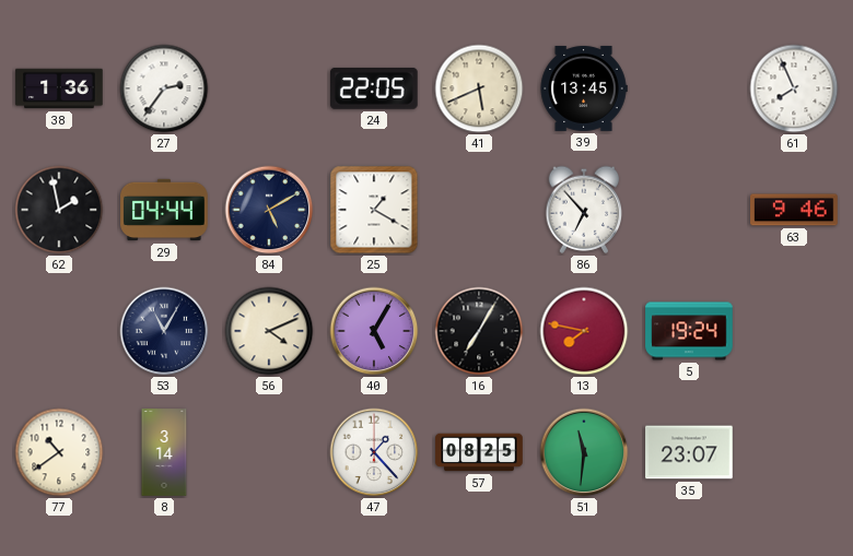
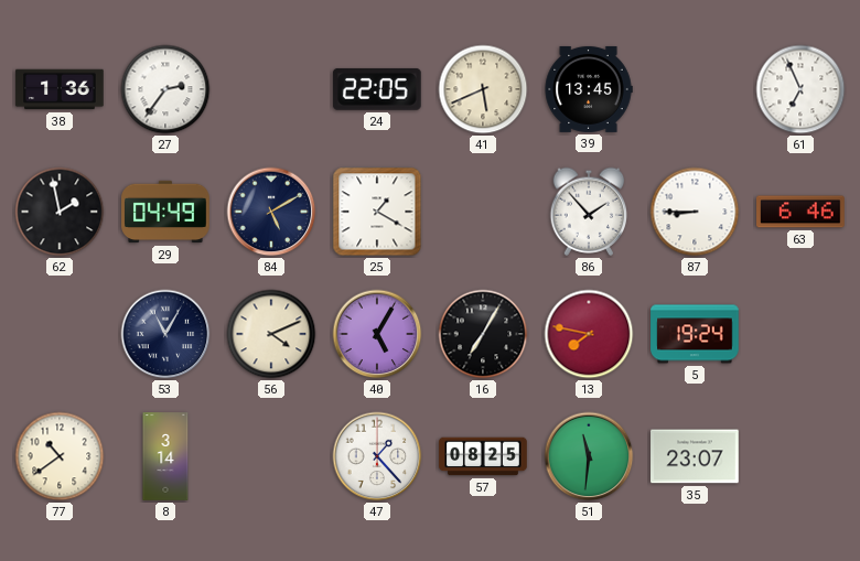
61: 7:56 -> 6:56 (800, 89)
29: 04:44 -> 04:49 (165, 212)
86: 6:53 -> 1:53 (589, 212)
87: none -> 8:45 (695, 212)
63: 9:46 -> 6:46 (800, 212)
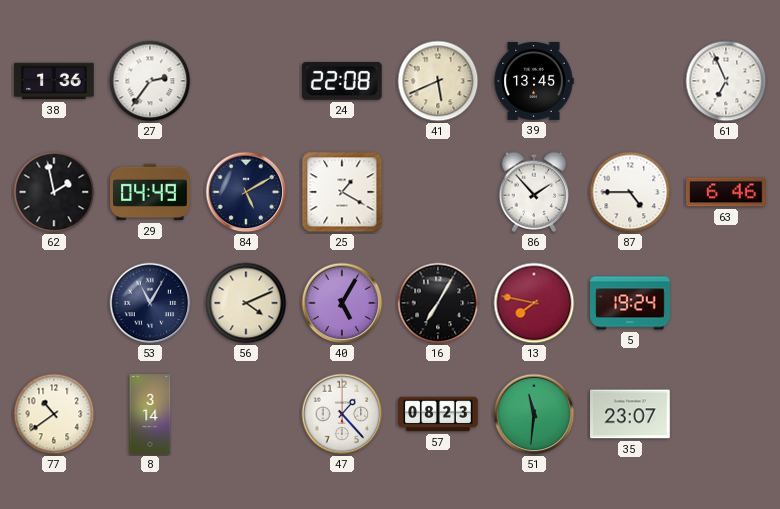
24: 22:05 -> 22:08 (342, 81)
87: 8:45 -> 4:45 (630, 192)
57: 08:25 -> 08:23 (438, 414)
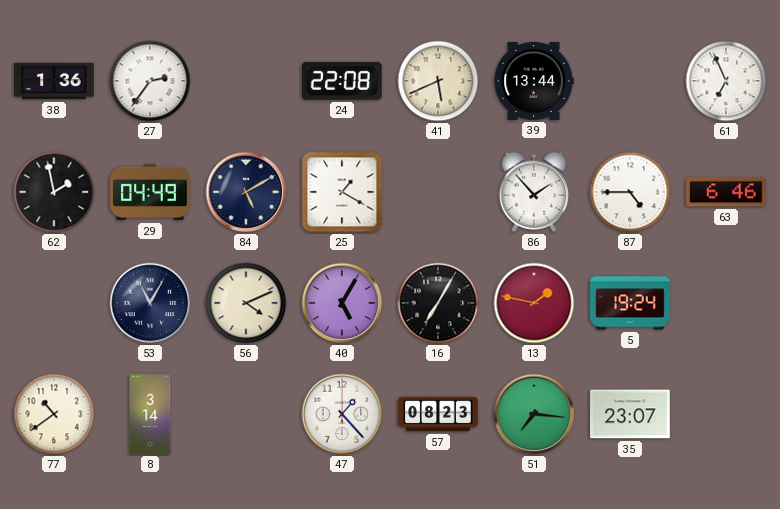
39: 13:45 -> 13:44 (534, 81)
13: 7:47 -> 1:47 (534, 303)
51: 11:31 -> 7:16 (534, 414)
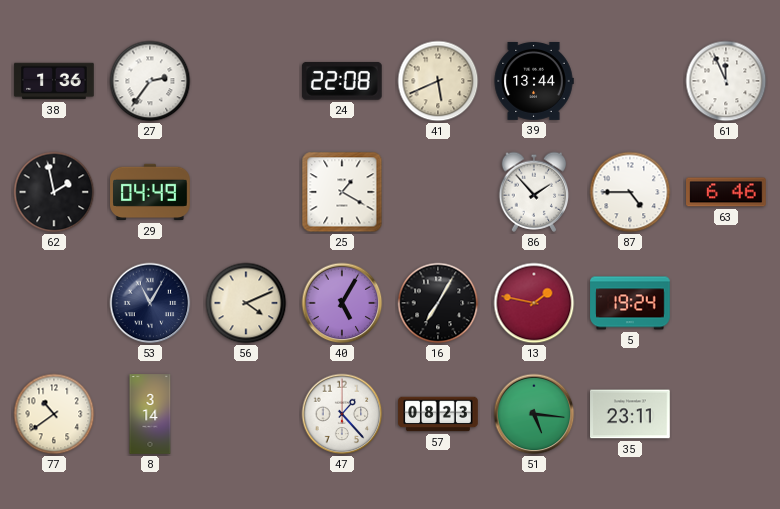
61: 6:56 -> 11:56 (726, 81)
84: 5:10 -> none (246, 192)
51: 7:16 -> 5:16 (534, 414)
35: 23:07 -> 23:11 (630, 414)
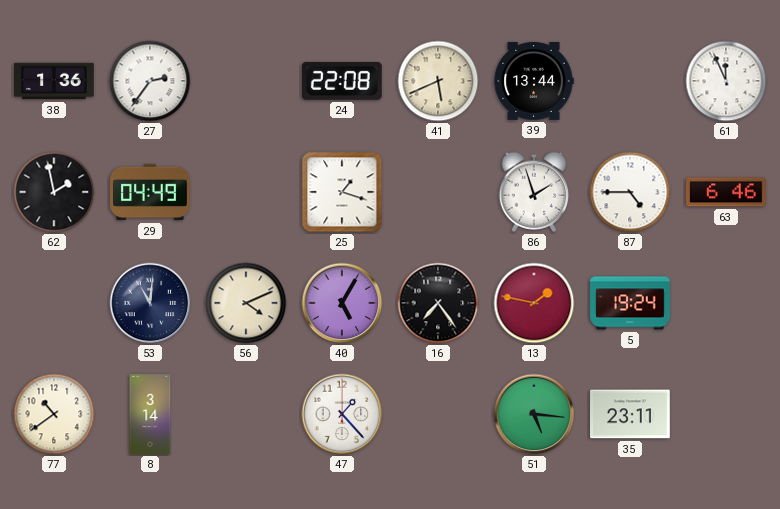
25: 1:20 -> 1:18 (342, 192)
86: 1:53 -> 1:57 (534, 192)
53: 11:05 -> 11:01 (150, 303)
16: 7:05 -> 7:24 (438, 303)
57: 08:23 -> none (438, 414)
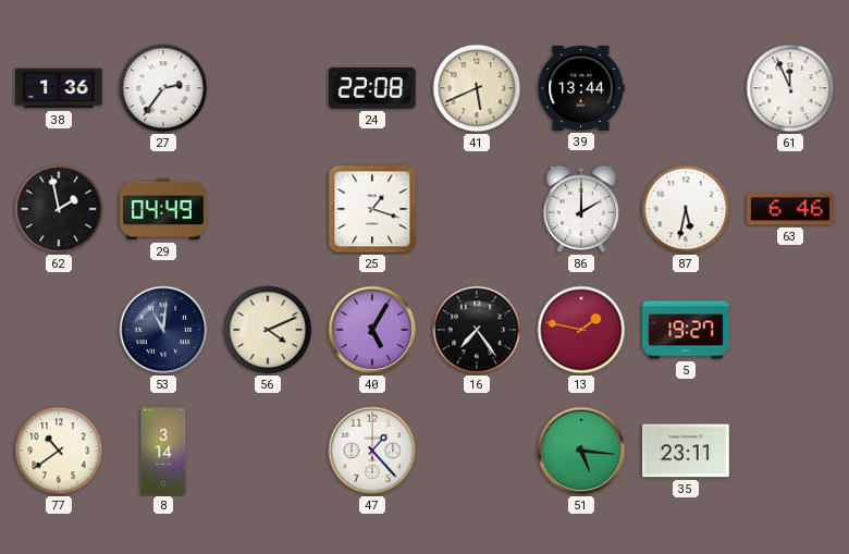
86: 1:57 -> 2:00 (581, 209)
87: 4:45 -> 5:32 (686, 209)
5: 19:24 -> 19:27 (686, 330)
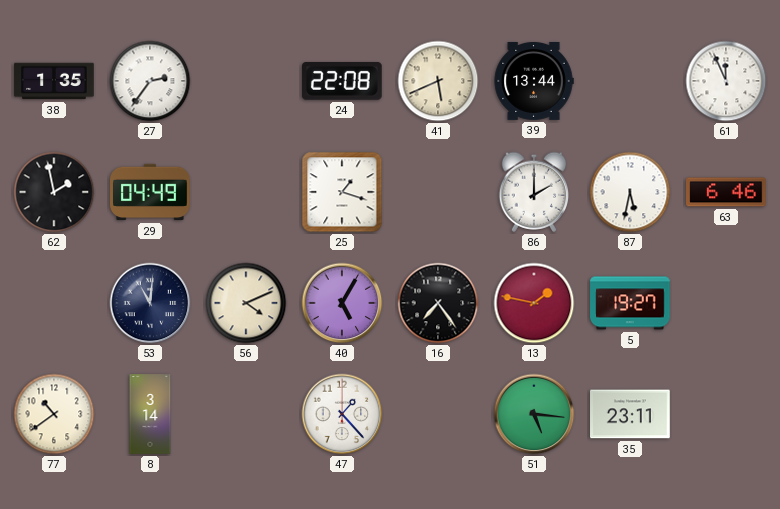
38: 1:36 -> 1:35 (54, 81)
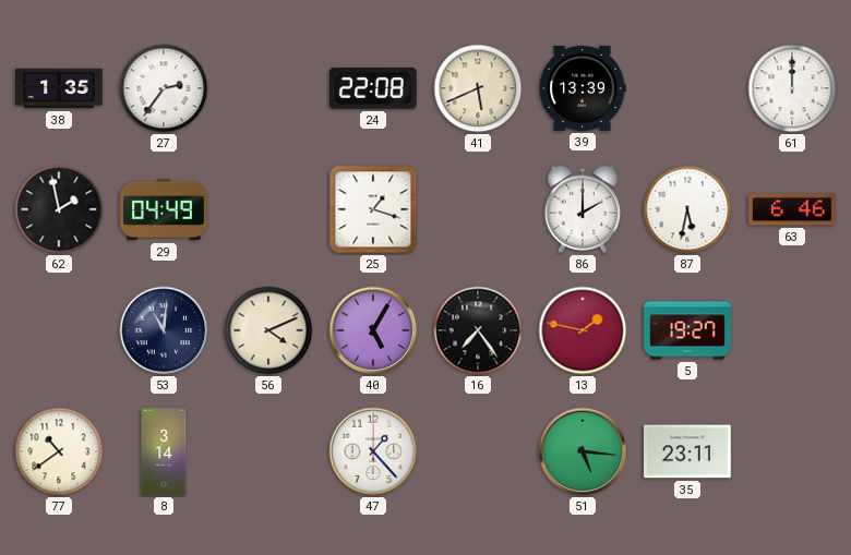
39: 13:44 -> 13:39 (583, 88)
61: 11:56 -> 12:00 (792, 88)
